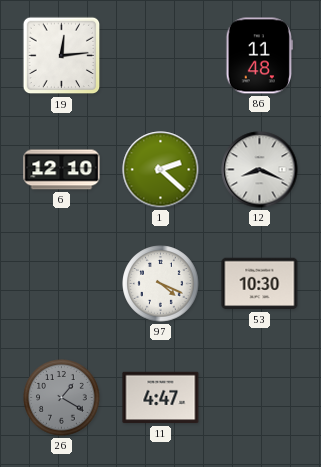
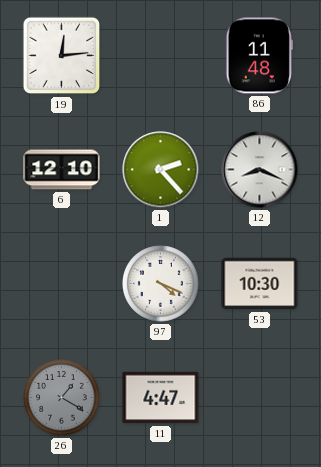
1: 2:22 -> 2:23 (161, 170)
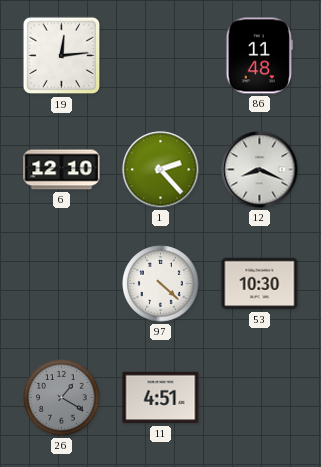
97: 4:19 -> 4:22 (161, 284)
11: 4:47 -> 4:51 (161, 398)
